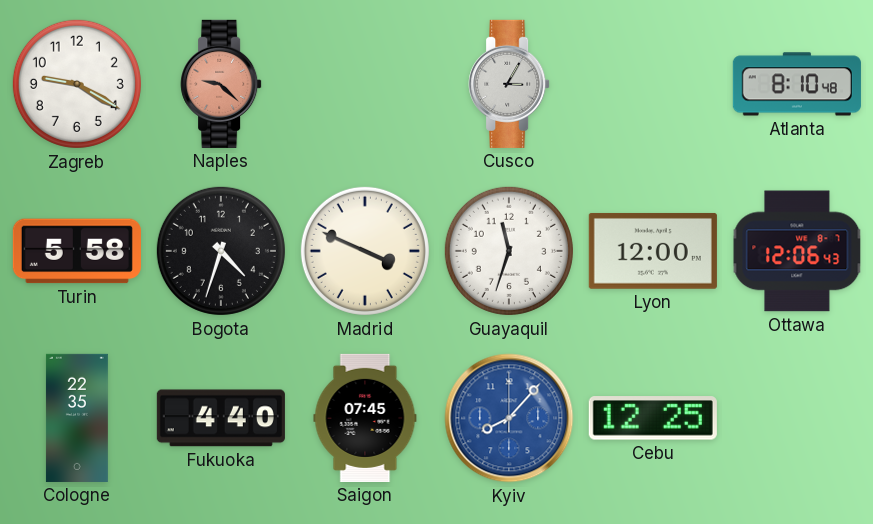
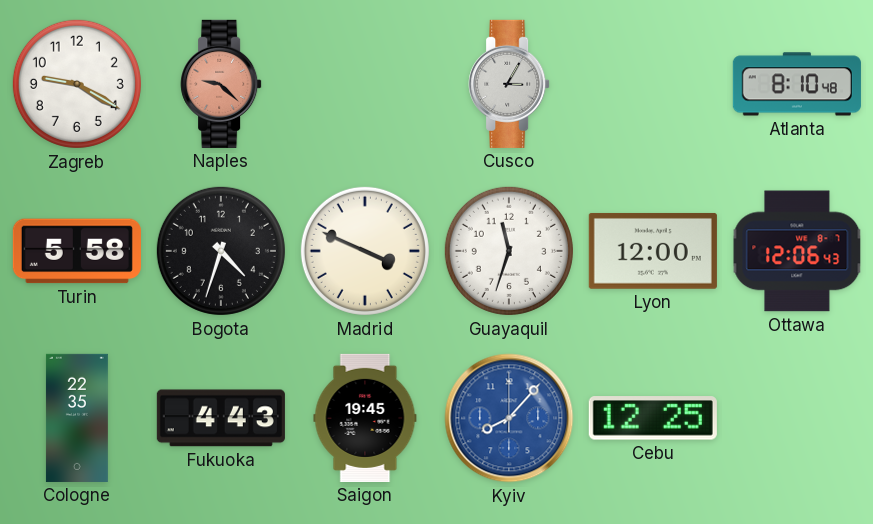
Fukuoka: 4:40 -> 4:43 (221, 418)
Saigon: 07:45 -> 19:45 (365, 418)
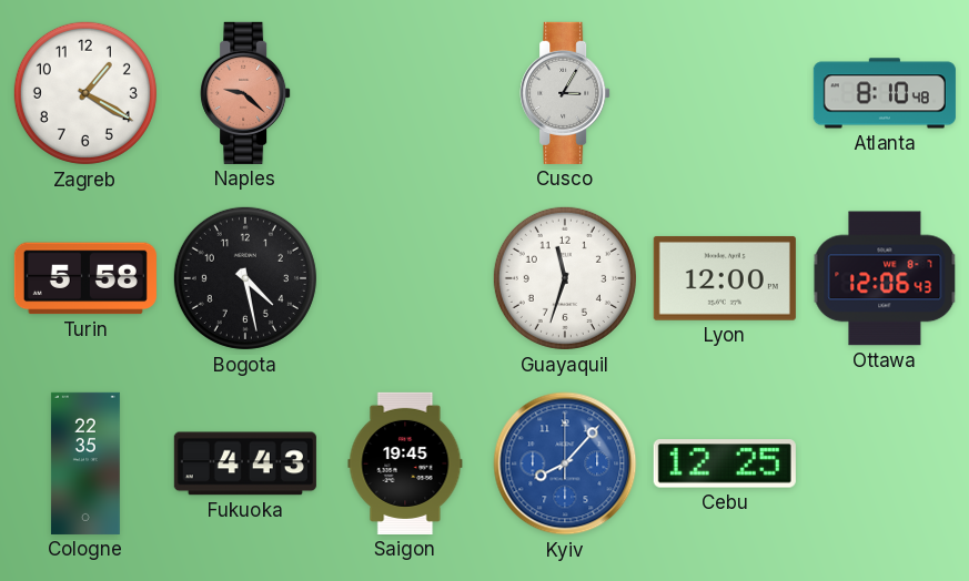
Zagreb: 9:20 -> 1:20 (85, 93)
Bogota: 4:33 -> 4:28 (245, 278)
Madrid: 3:49 -> none (365, 251)
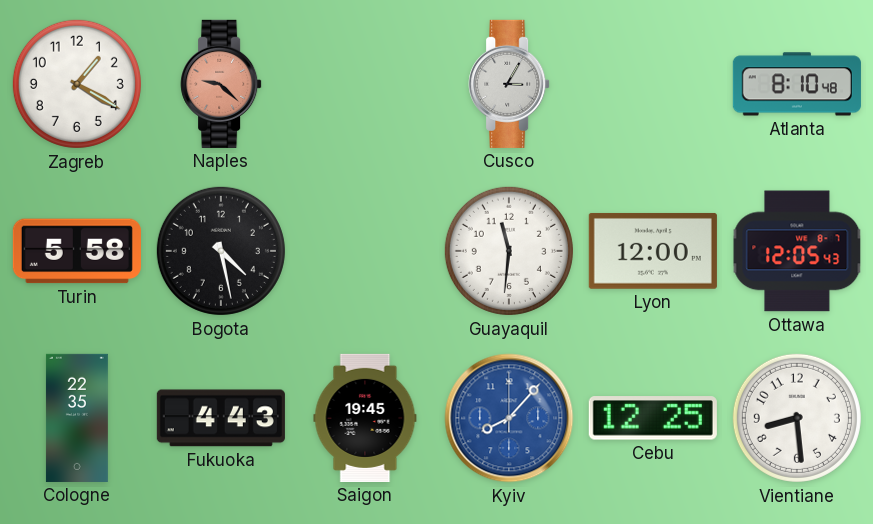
Guayaquil: 11:33 -> 11:31 (509, 251)
Ottawa: 12:06 -> 12:05 (797, 251)
Vientiane: none -> 8:29 (797, 418)
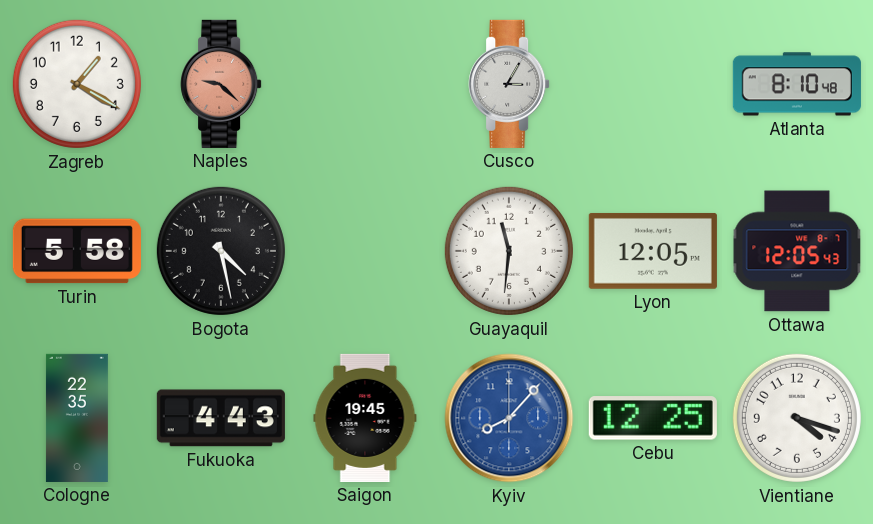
Lyon: 12:00 -> 12:05 (653, 251)
Vientiane: 8:29 -> 4:18 (797, 418)
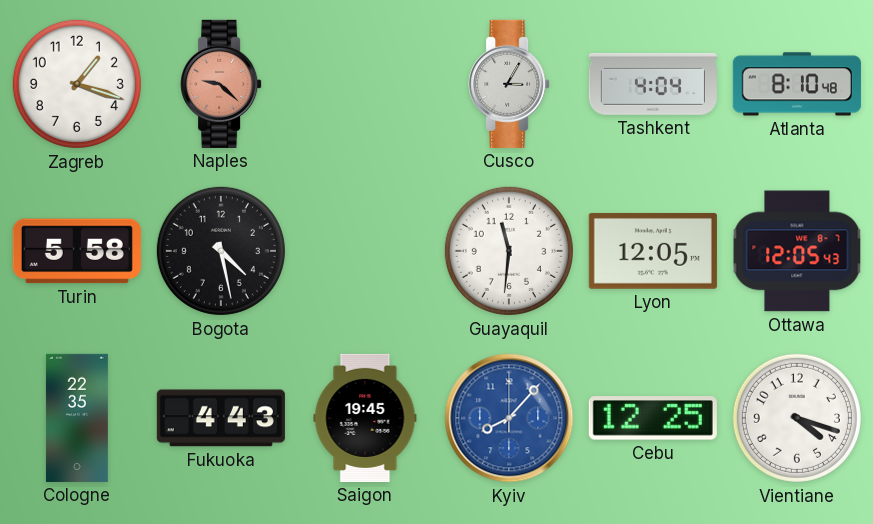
Zagreb: 1:20 -> 1:18 (77, 84)
Tashkent: none -> 4:04 (653, 84)
